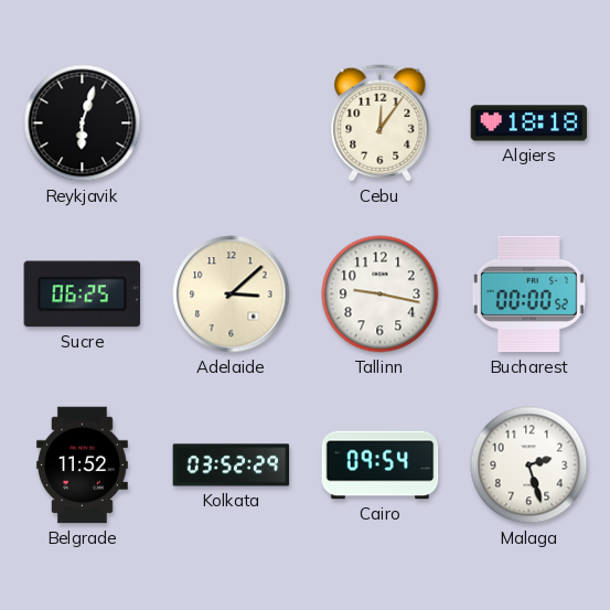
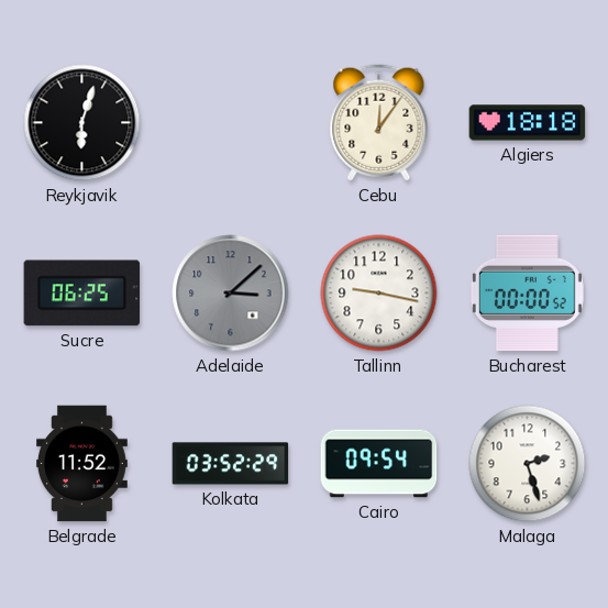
Adelaide dial: cream -> grey (231, 294)
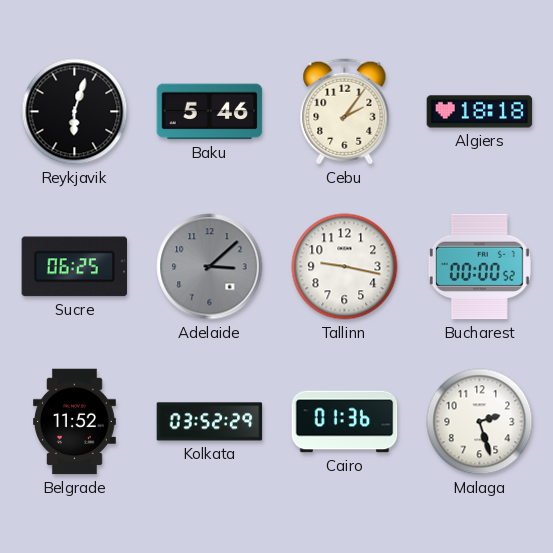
Baku: none -> 5:46 (210, 112)
Cebu: 12:06 -> 2:06 (345, 112)
Cairo: 09:54 -> 01:36 (345, 422)
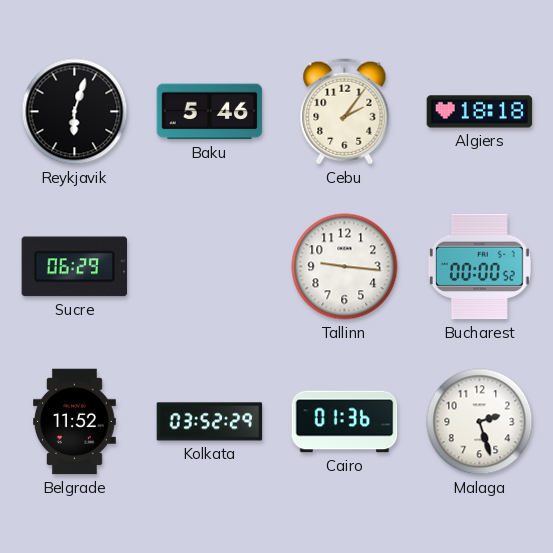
Sucre: 06:25 -> 06:29 (75, 267)
Adelaide: 3:08 -> none (210, 267)
Tallinn: 9:17 -> 9:16 (345, 267)
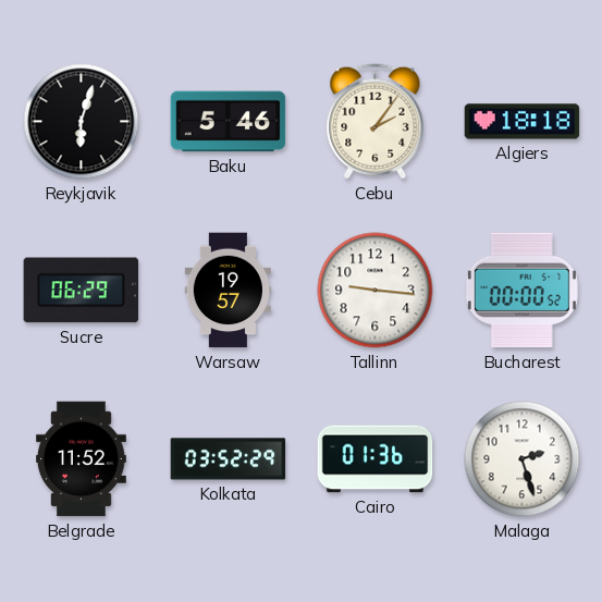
Warsaw: none -> 19:57 (228, 291)
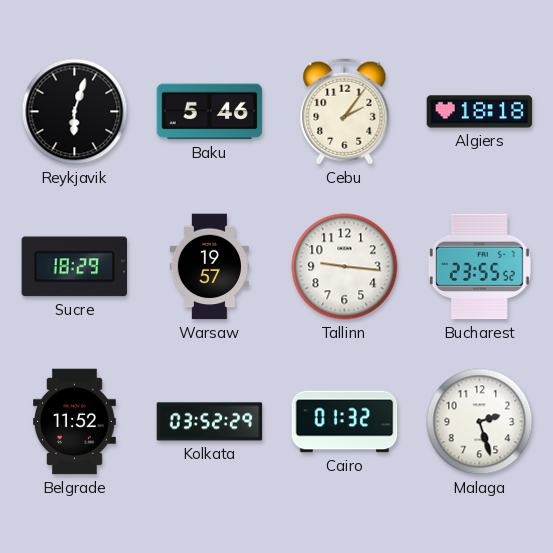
Sucre: 06:29 -> 18:29 (75, 267)
Bucharest: 00:00 -> 23:55 (479, 267)
Cairo: 01:36 -> 01:32 (345, 422)
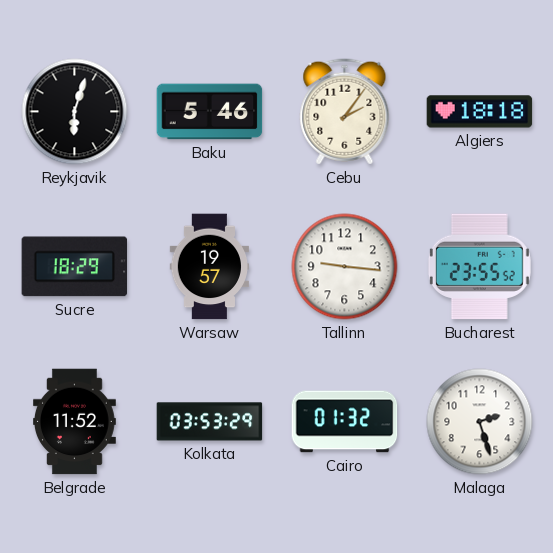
Kolkata: 03:52 -> 03:53 (210, 422)
